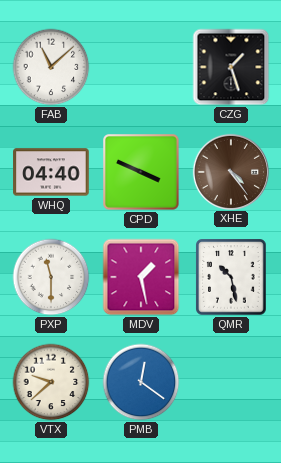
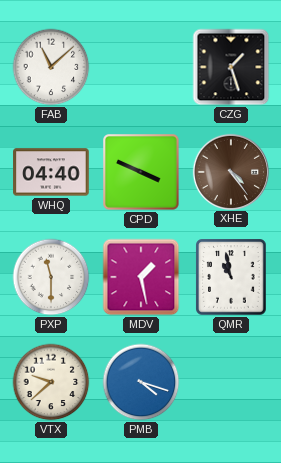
QMR: 10:28 -> 10:58 (231, 277)
PMB: 12:21 -> 4:18 (141, 382)
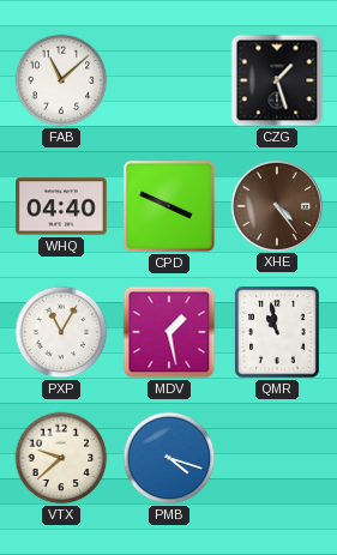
PXP: 11:30 -> 11:05 (61, 332)
